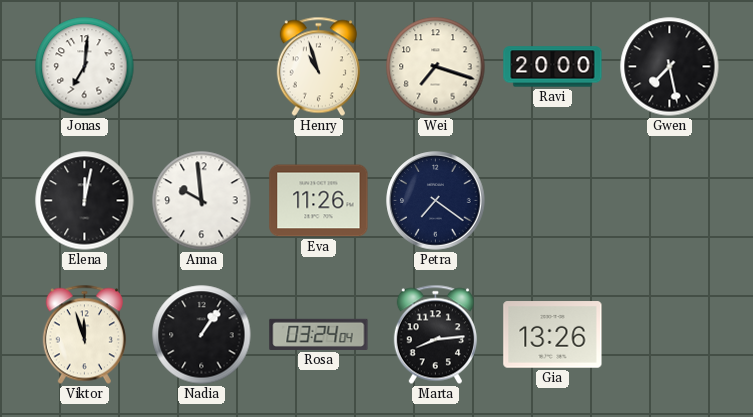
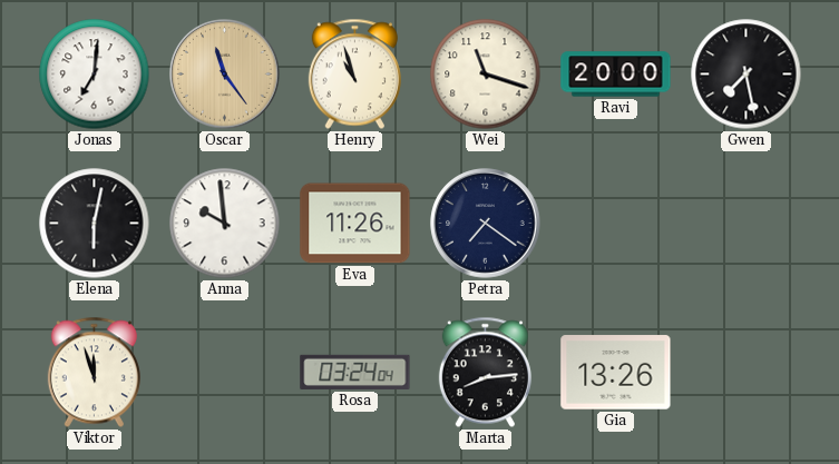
Oscar: none -> 11:24 (225, 75)
Wei: 7:18 -> 11:18 (486, 75)
Elena: 12:02 -> 6:02 (95, 224)
Nadia: 1:06 -> none (202, 335)
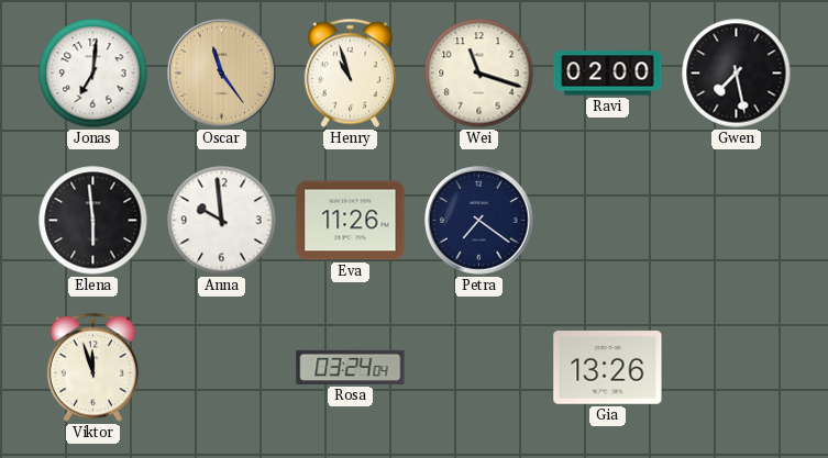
Ravi: 20:00 -> 02:00 (608, 74)
Elena: 6:02 -> 5:59 (93, 221)
Marta: 8:14 -> none (485, 373)
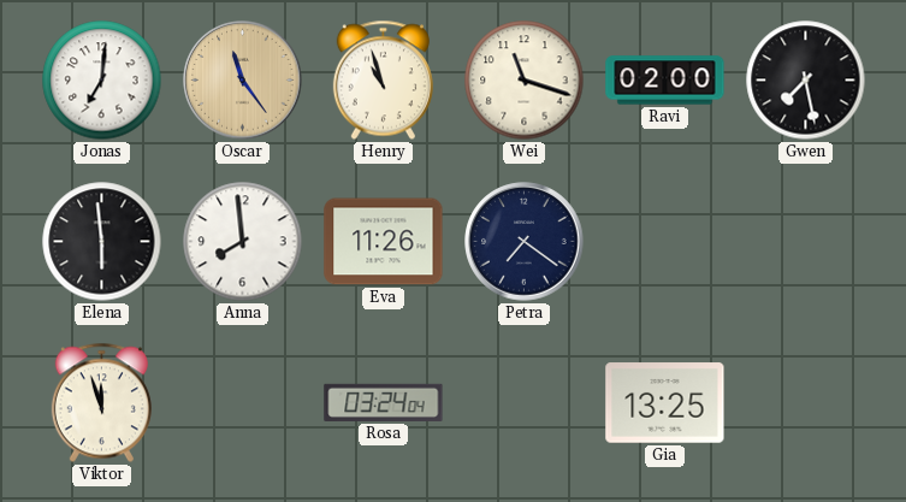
Anna: 9:59 -> 7:59 (243, 242)
Gia: 13:26 -> 13:25 (665, 403)
